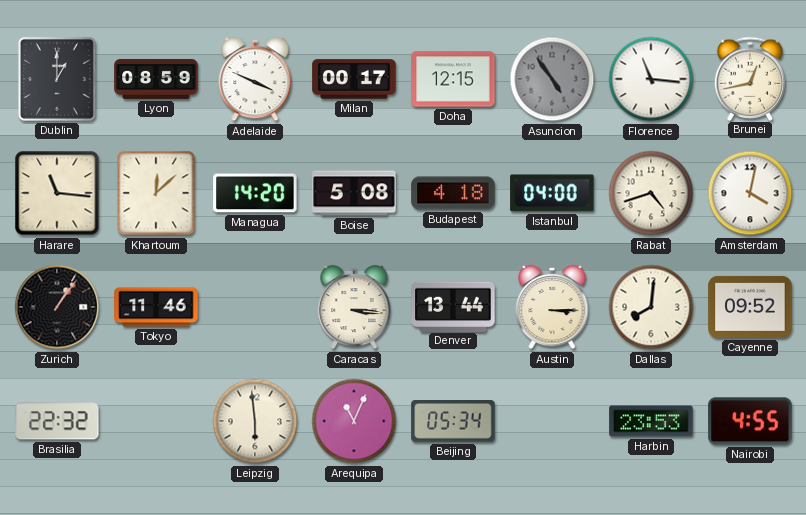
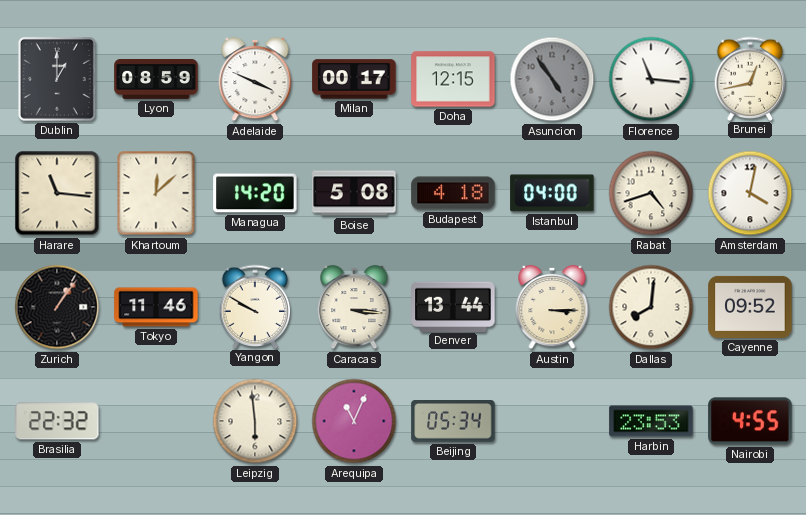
Yangon: none -> 9:50 (255, 306)
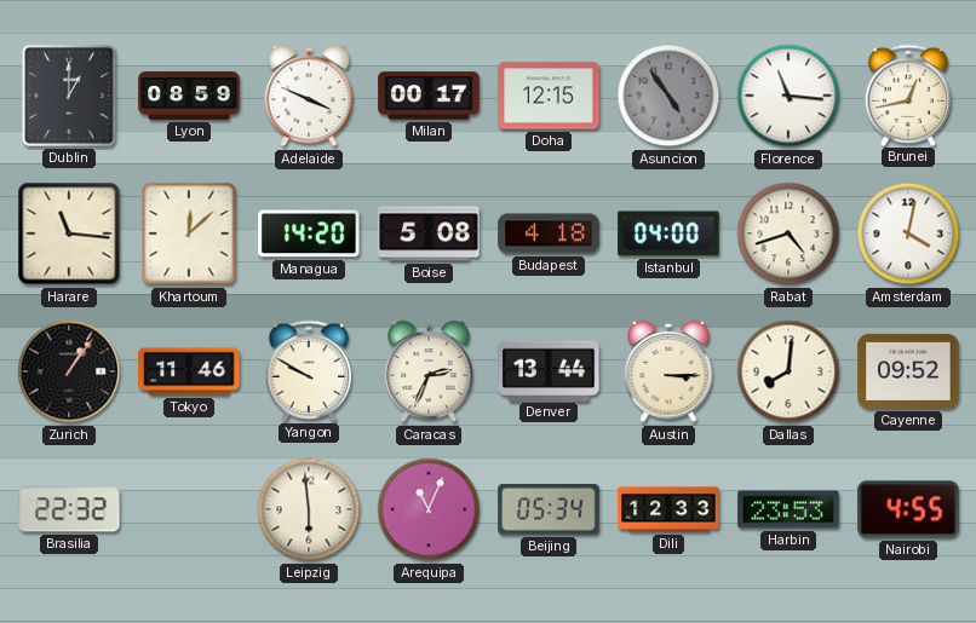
Caracas: 3:16 -> 2:34 (429, 371)
Dili: none -> 12:33 (668, 509)
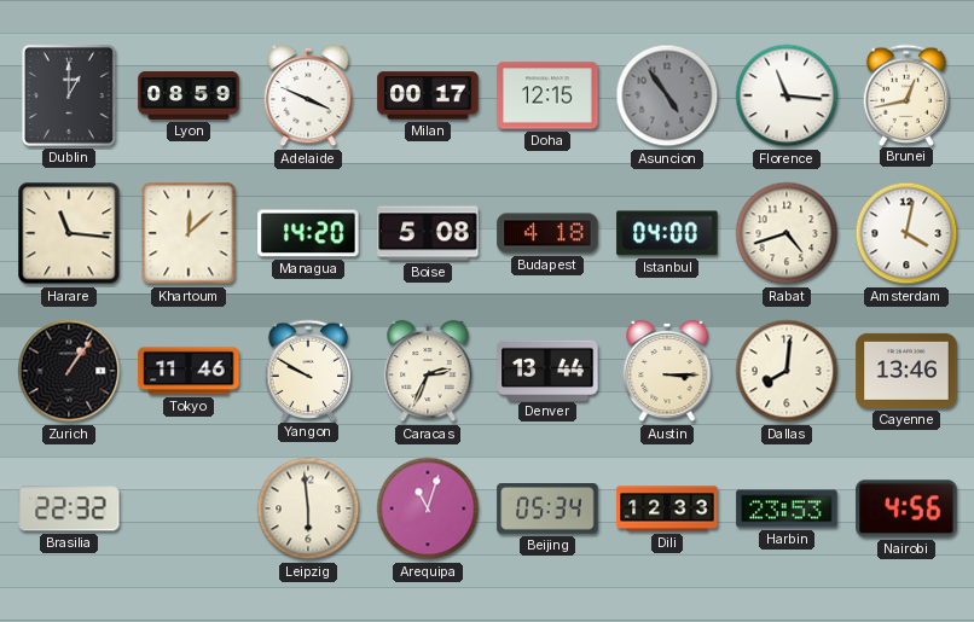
Cayenne: 09:52 -> 13:46 (906, 371)
Arequipa: 11:04 -> 11:03 (428, 508)
Nairobi: 4:55 -> 4:56 (906, 508)
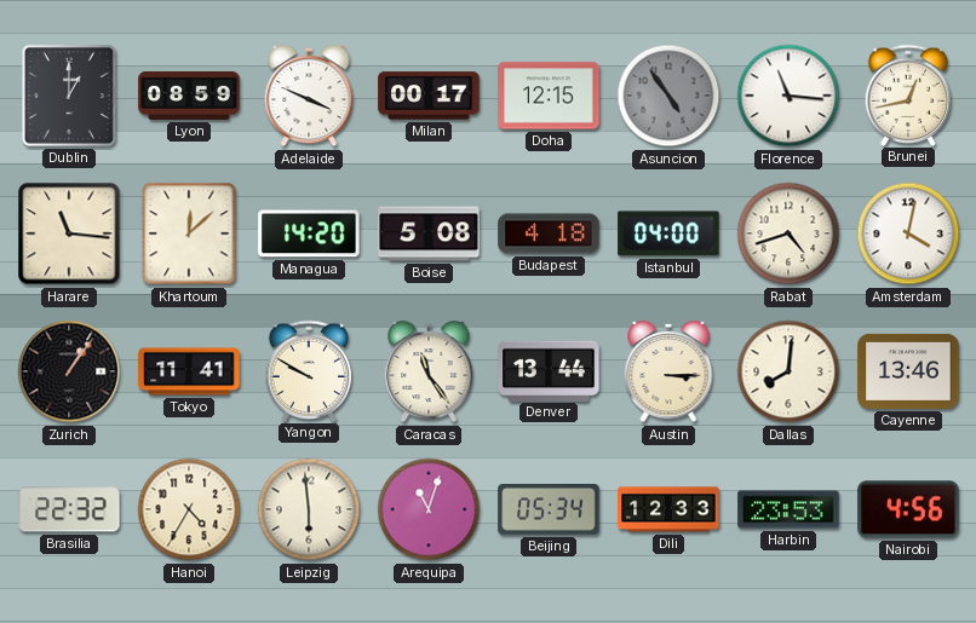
Tokyo: 11:46 -> 11:41 (189, 371)
Caracas: 2:34 -> 11:24 (429, 371)
Hanoi: none -> 4:35 (189, 509)
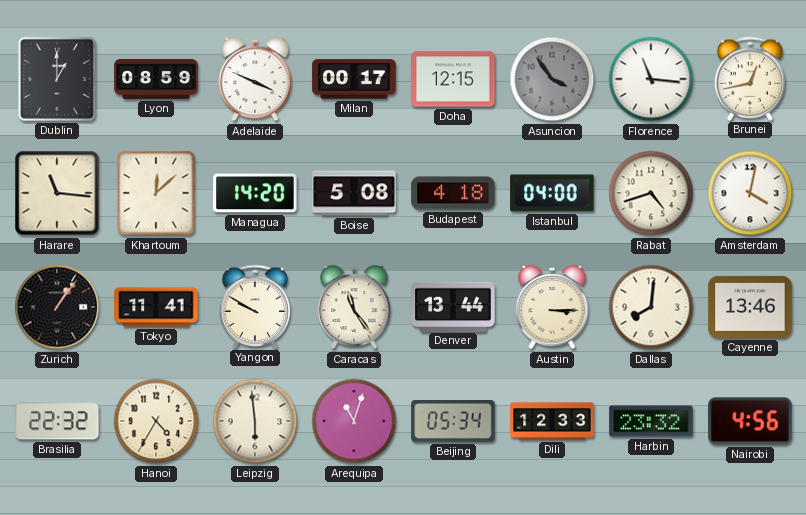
Asuncion: 4:54 -> 3:54 (552, 79)
Harbin: 23:53 -> 23:32 (651, 421)
